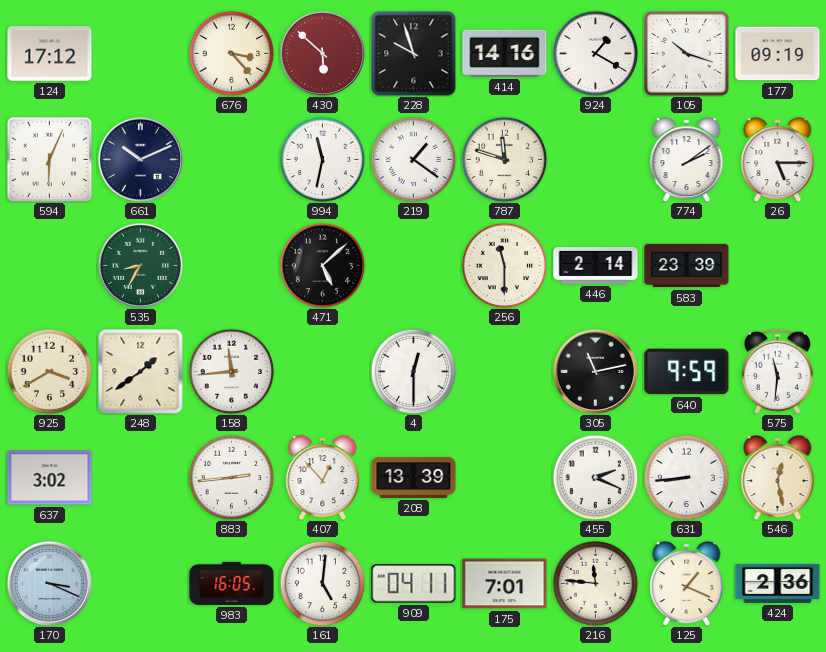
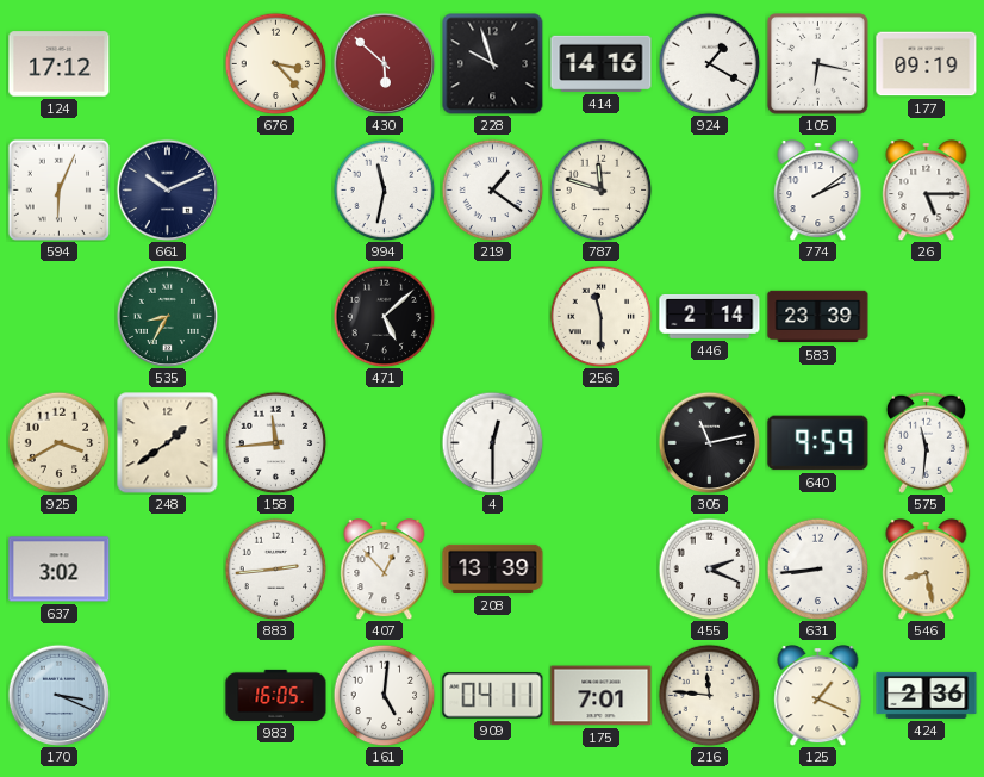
105: 10:18 -> 6:17 (817, 63)
546: 12:28 -> 8:28 (927, 570)
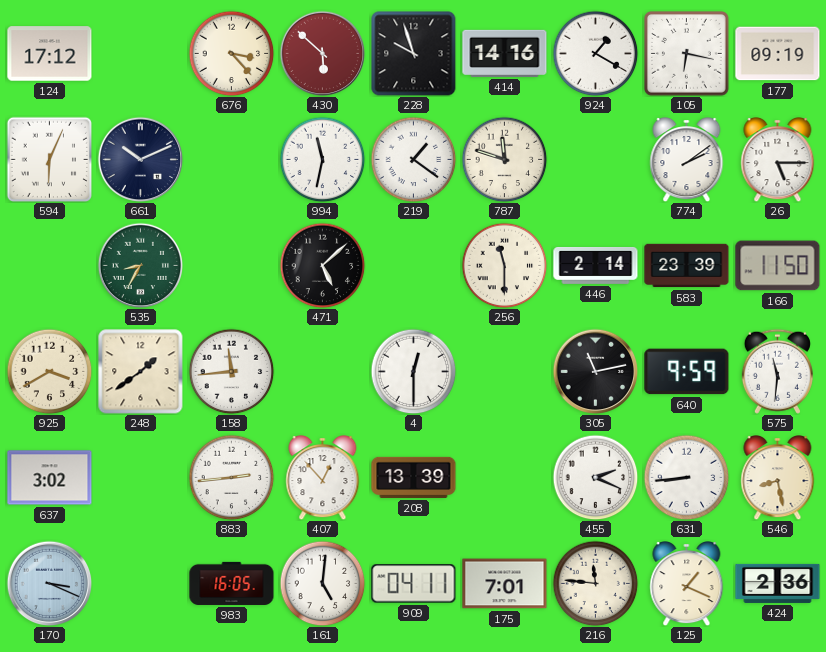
166: none -> 11:50 (778, 266)
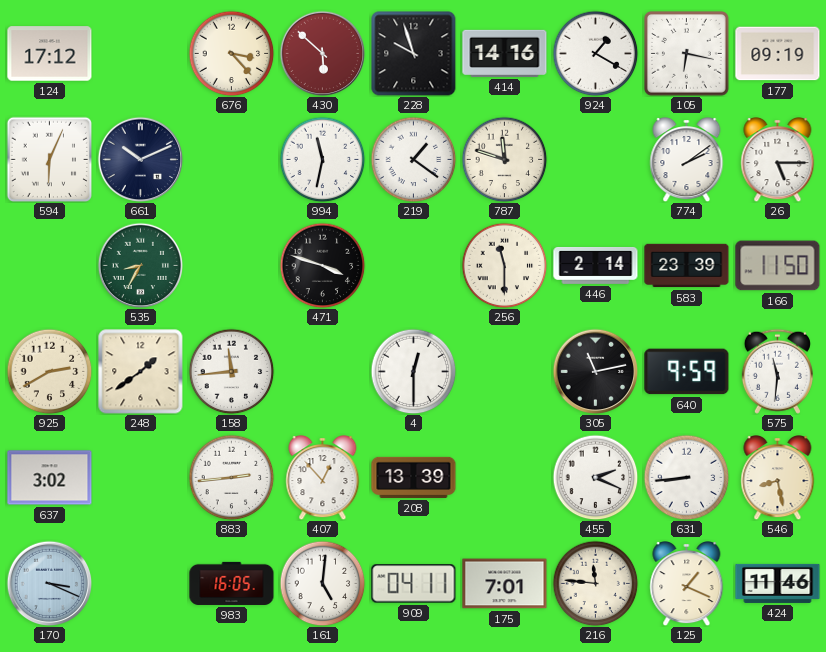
471: 5:08 -> 3:48 (322, 265)
925: 3:40 -> 2:40 (49, 371)
424: 2:36 -> 11:46 (778, 583)
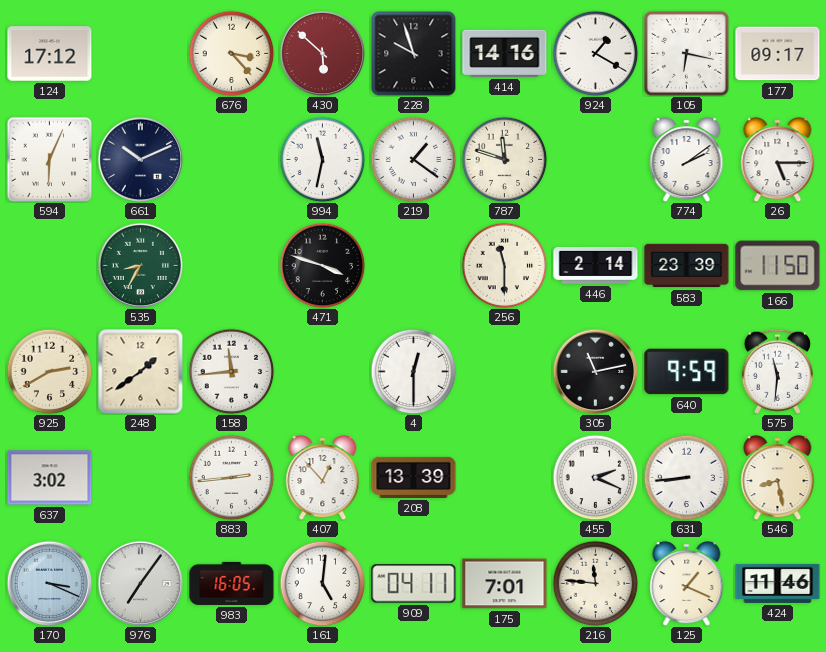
177: 09:19 -> 09:17 (778, 54)
976: none -> 7:06 (140, 583)
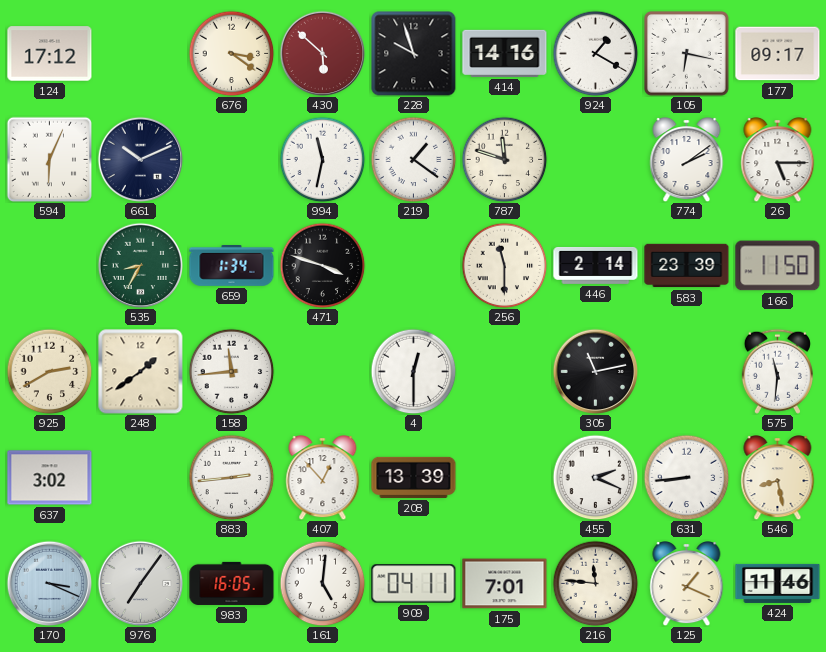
676: 3:23 -> 3:21 (231, 53)
659: none -> 1:34 (232, 266)
640: 9:59 -> none (687, 372)
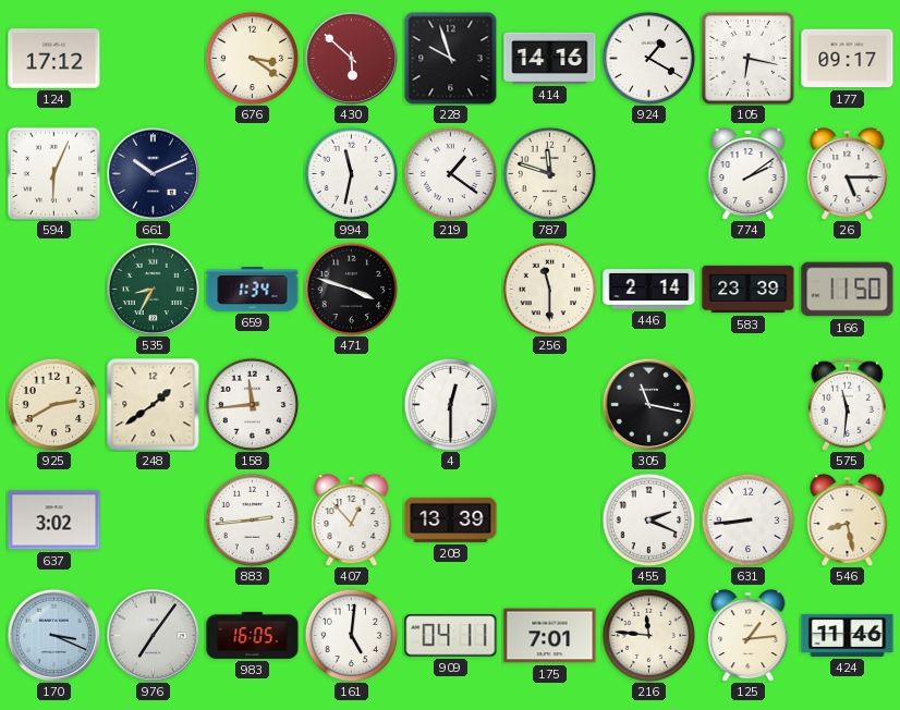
305: 11:13 -> 11:17 (648, 404)
125: 1:19 -> 1:14 (749, 636)
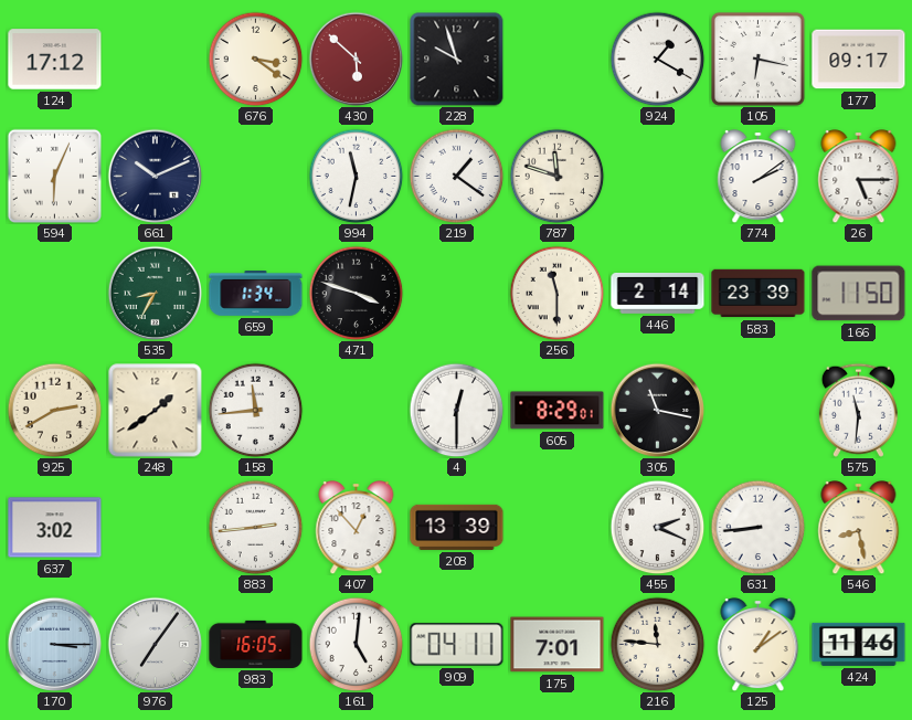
414: 14:16 -> none (550, 58)
605: none -> 8:29 (558, 411)
170: 3:19 -> 3:15 (54, 644)
125: 1:14 -> 1:09 (759, 645)
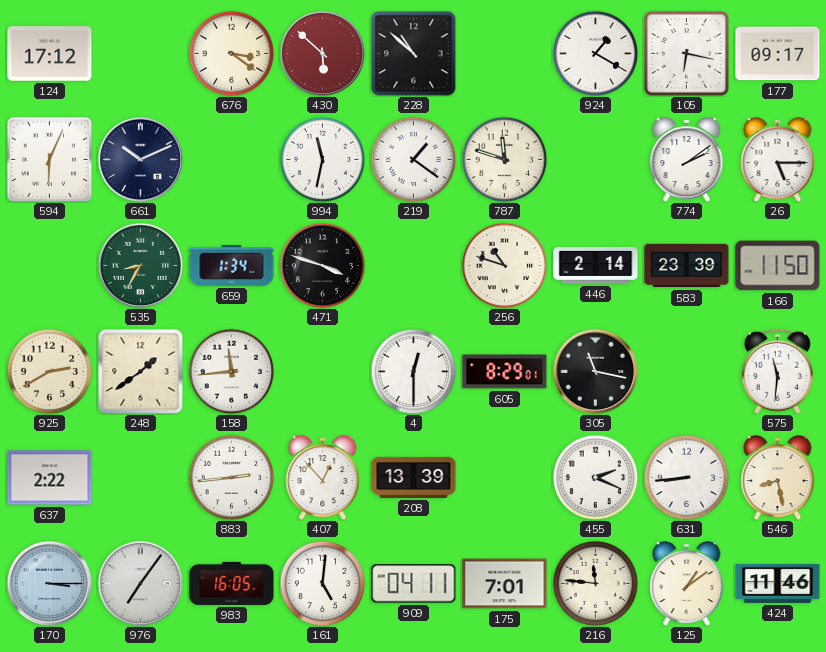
228: 9:57 -> 10:52 (414, 54)
256: 11:30 -> 10:48 (504, 265)
637: 3:02 -> 2:22 (50, 478)
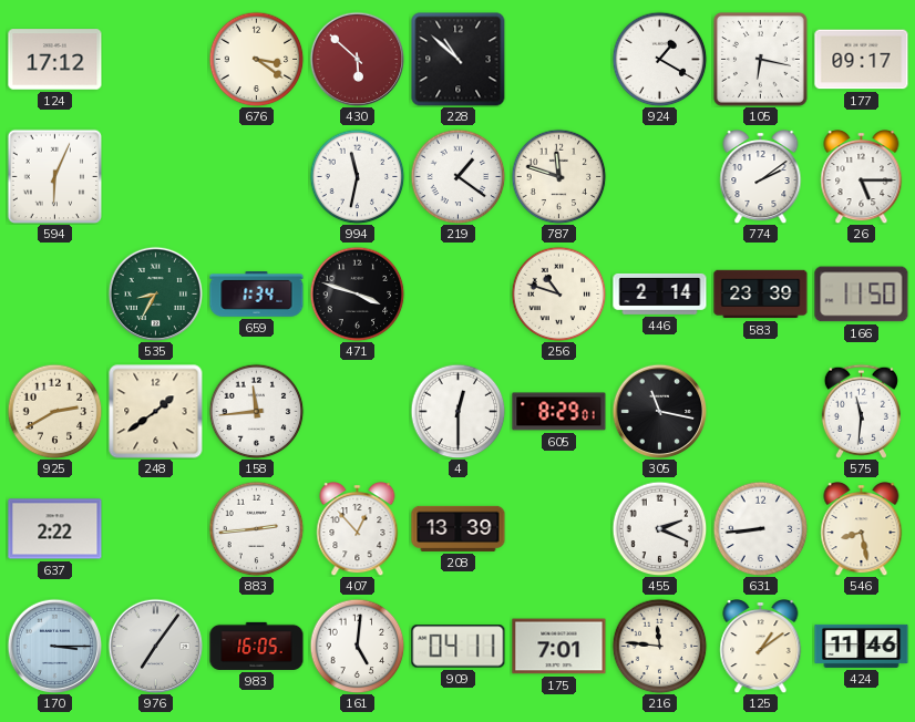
661: 10:11 -> none (140, 159)
